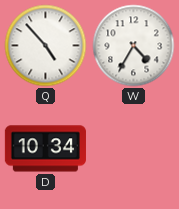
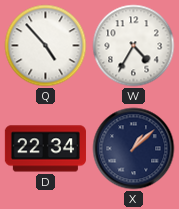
D: 10:34 -> 22:34 (45, 149)
X: none -> 1:08 (134, 149)
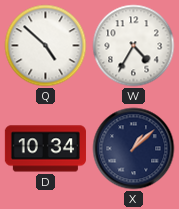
Q: 4:53 -> 4:52 (46, 46)
D: 22:34 -> 10:34 (45, 149)
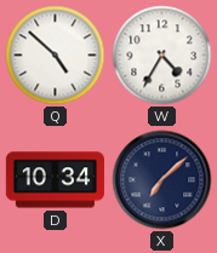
X: 1:08 -> 7:08 (162, 180)
